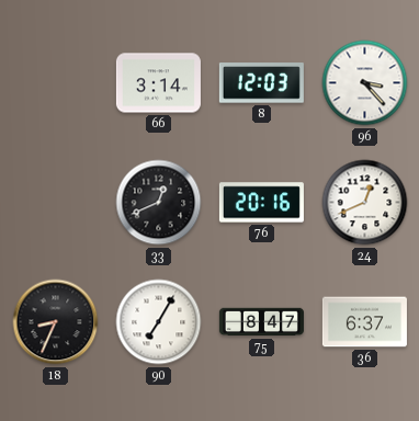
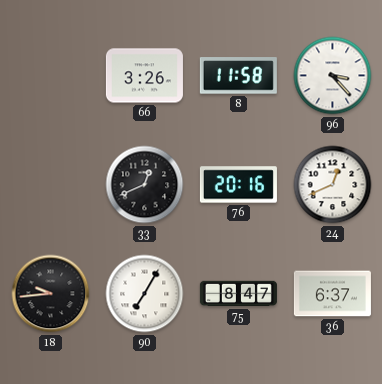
66: 3:14 -> 3:26 (144, 76)
8: 12:03 -> 11:58 (238, 76)
18: 8:34 -> 9:44 (51, 294)
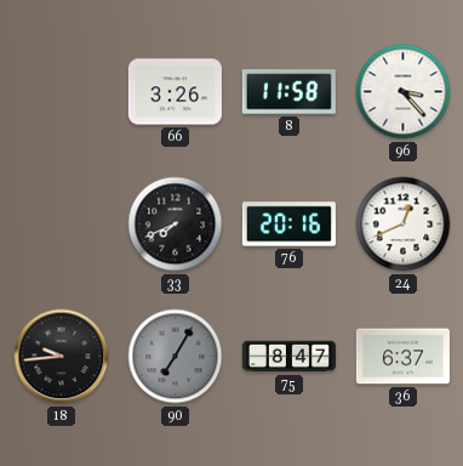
33: 12:41 -> 7:41 (176, 225)
90 dial: white -> grey (176, 357)
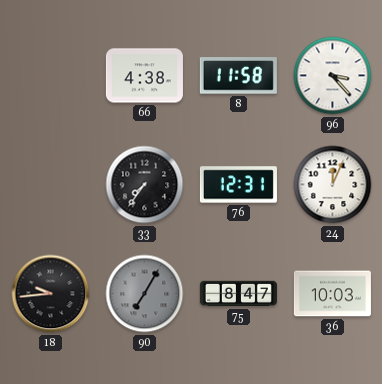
66: 3:26 -> 4:38 (144, 76)
33: 7:41 -> 7:36 (145, 185)
76: 20:16 -> 12:31 (238, 185)
24: 12:41 -> 12:04 (333, 185)
36: 6:37 -> 10:03 (332, 294)
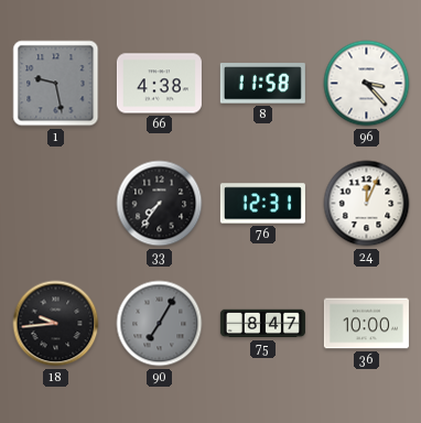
1: none -> 9:28 (56, 84)
36: 10:03 -> 10:00 (366, 324)
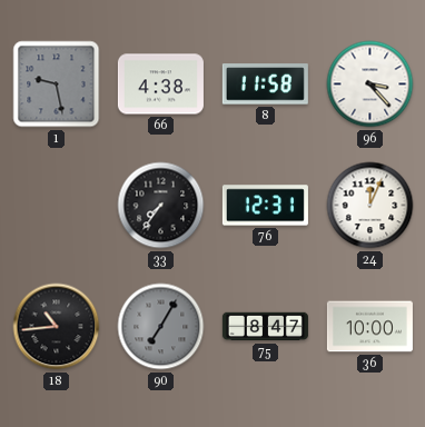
18: 9:44 -> 10:44 (57, 327)
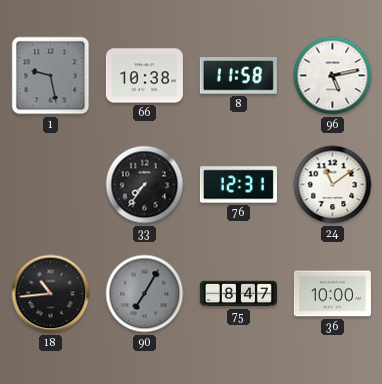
66: 4:38 -> 10:38 (144, 76)
96: 3:23 -> 5:13 (333, 76)
24: 12:04 -> 11:09 (333, 185)
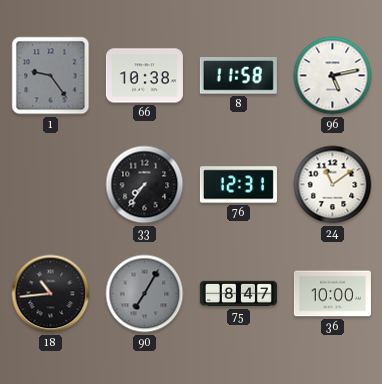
1: 9:28 -> 9:24 (51, 76)
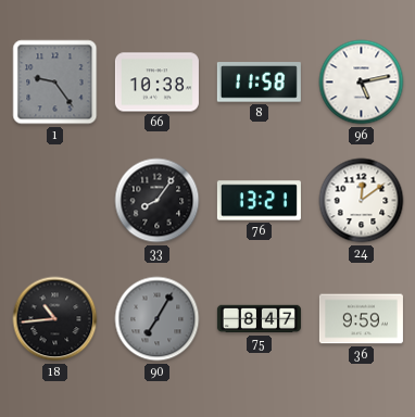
33: 7:36 -> 8:06 (158, 201)
76: 12:31 -> 13:21 (259, 201)
24: 11:09 -> 12:09 (362, 201)
36: 10:00 -> 9:59 (361, 319)
